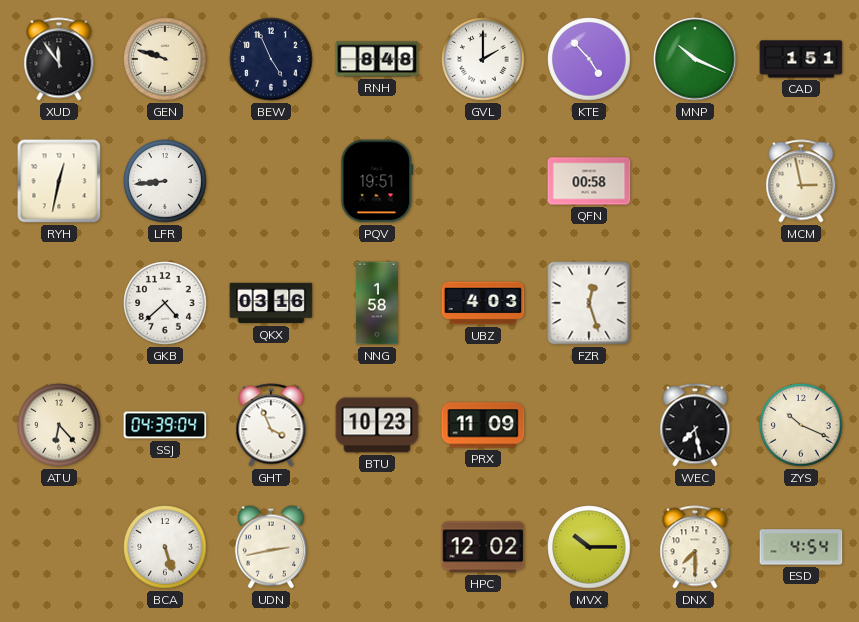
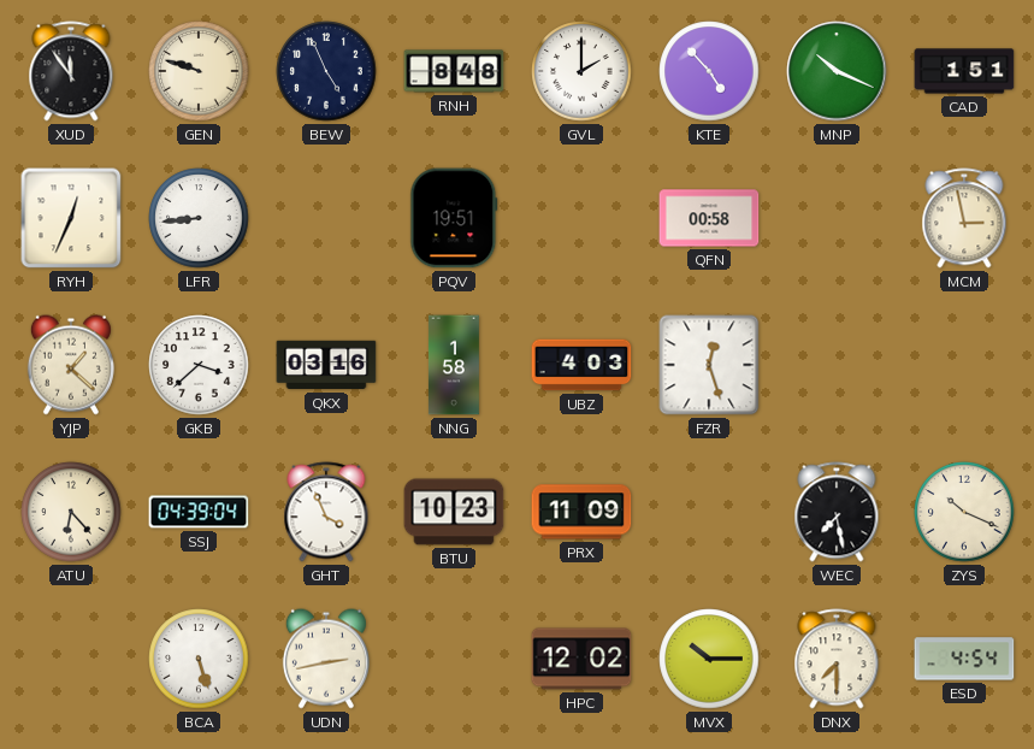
RYH: 12:32 -> 12:34 (71, 218)
YJP: none -> 1:22 (71, 365)
GKB: 4:38 -> 3:38 (199, 365)
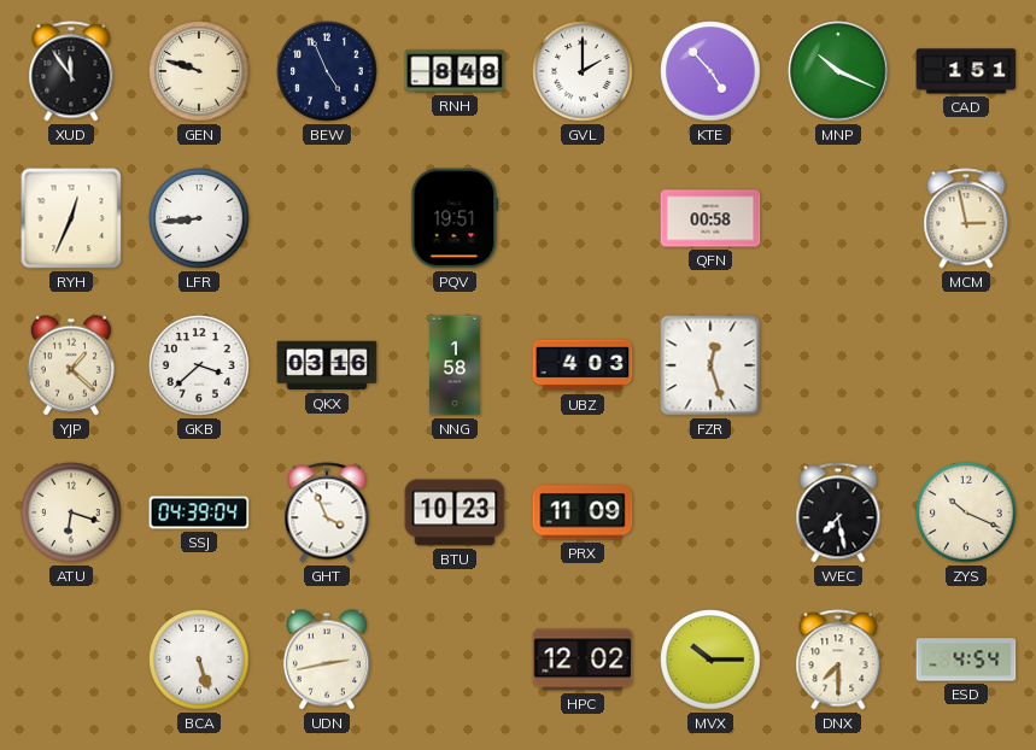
ATU: 6:23 -> 6:18 (71, 512)
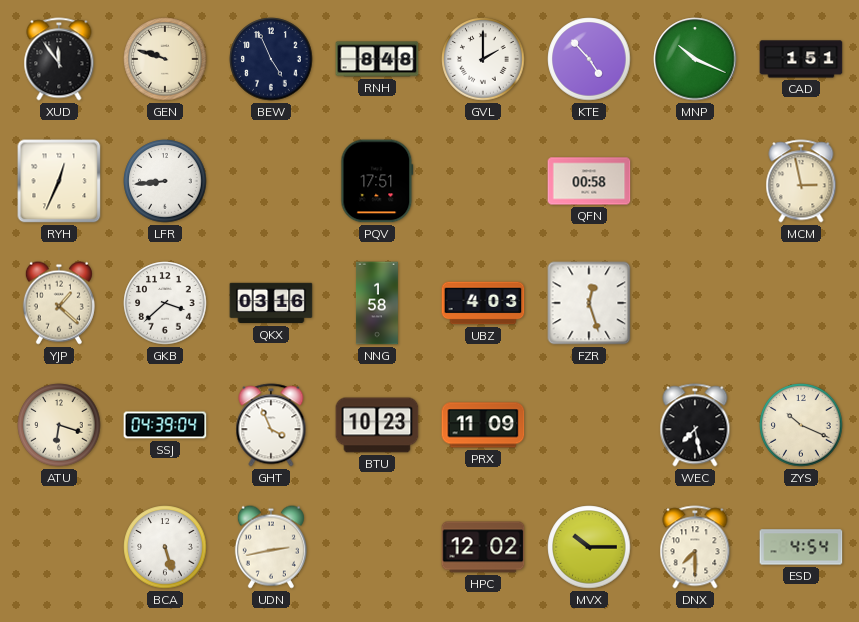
PQV: 19:51 -> 17:51 (377, 181)
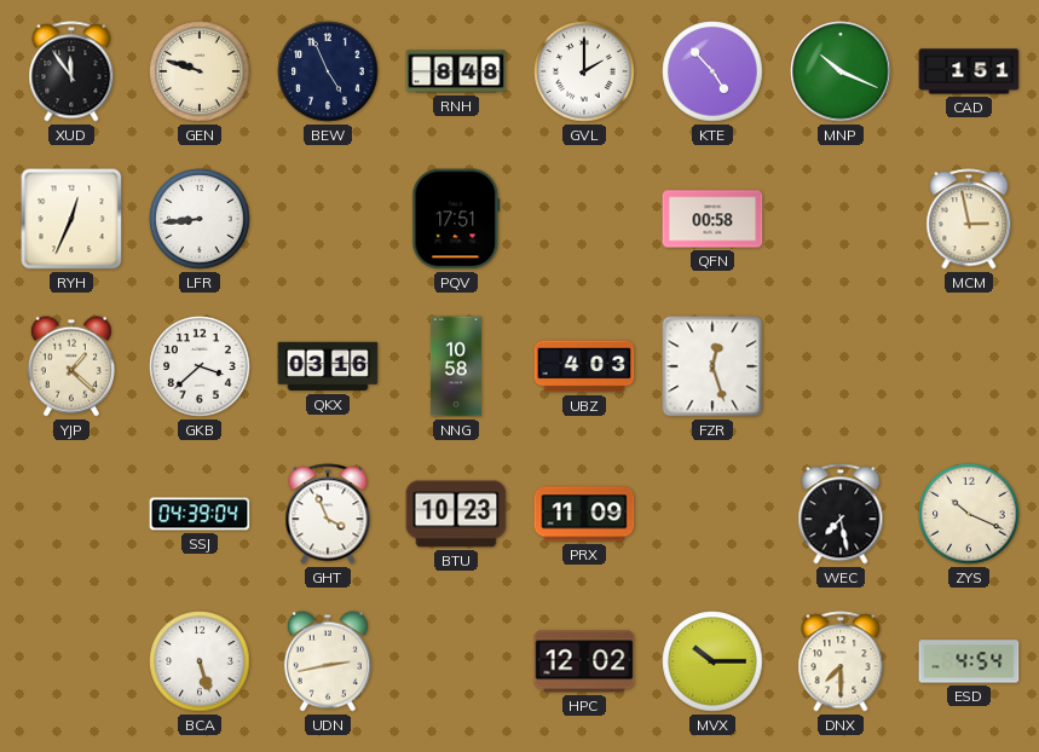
NNG: 1:58 -> 10:58 (456, 366)
ATU: 6:18 -> none (59, 425)
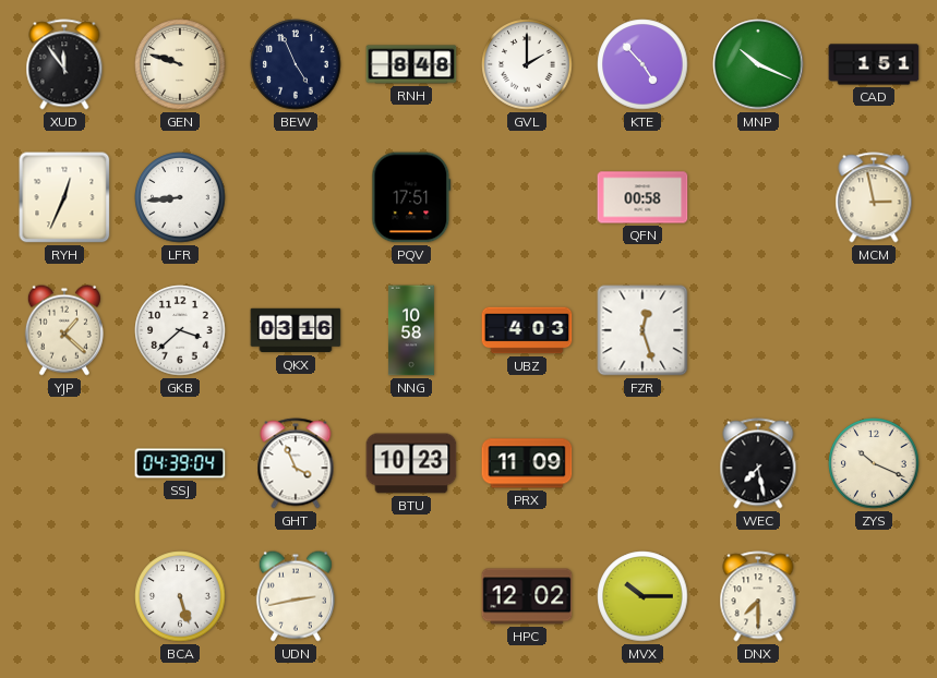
ESD: 4:54 -> none (969, 661)
